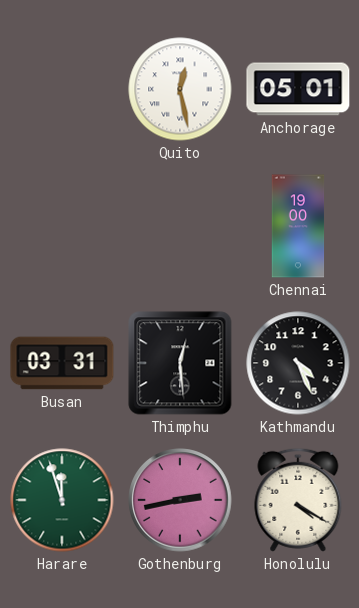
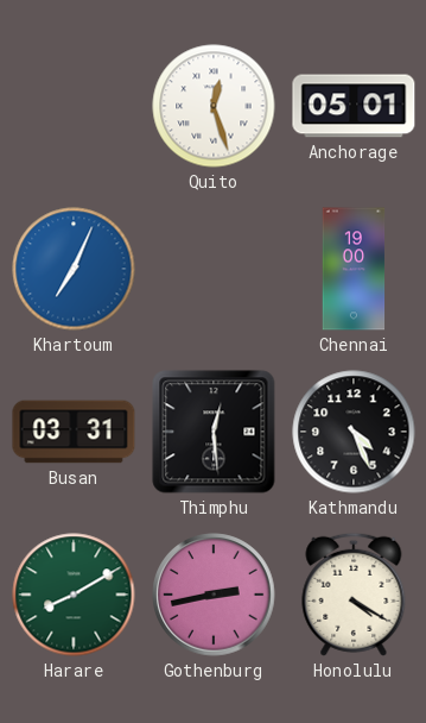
Quito: 12:28 -> 12:27 (214, 106)
Khartoum: none -> 7:04 (74, 269)
Harare: 11:57 -> 8:10 (74, 595)
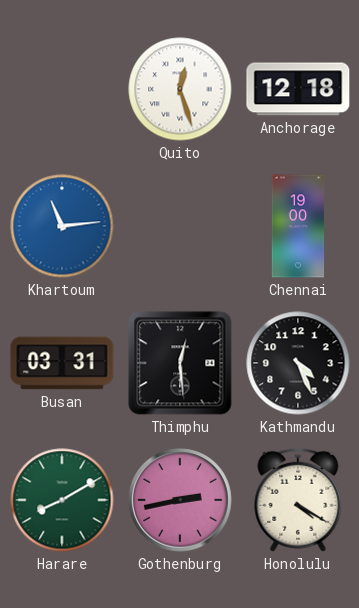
Anchorage: 05:01 -> 12:18 (298, 89)
Khartoum: 7:04 -> 11:14 (62, 226)
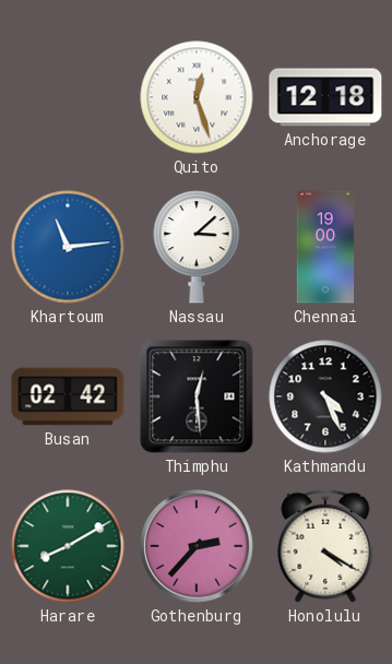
Nassau: none -> 3:08 (197, 247)
Busan: 03:31 -> 02:42 (68, 396)
Gothenburg: 2:43 -> 2:37 (197, 546)
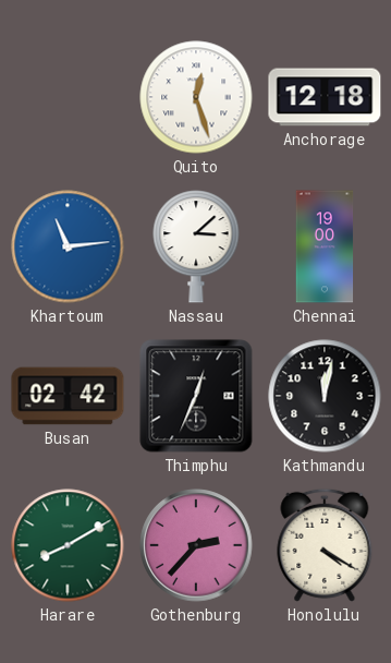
Thimphu: 12:29 -> 12:34 (196, 396)
Kathmandu: 4:26 -> 12:02 (325, 396)
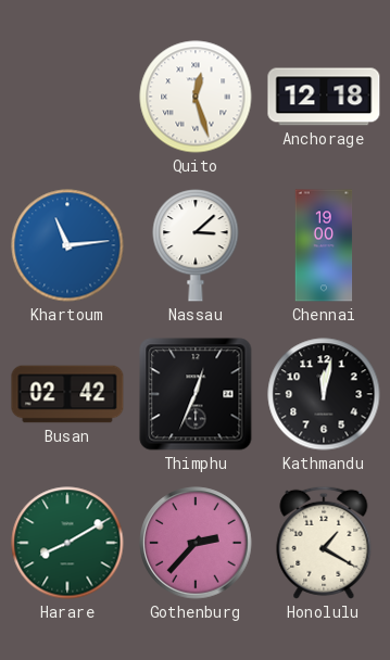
Honolulu: 4:20 -> 1:20 (324, 543)
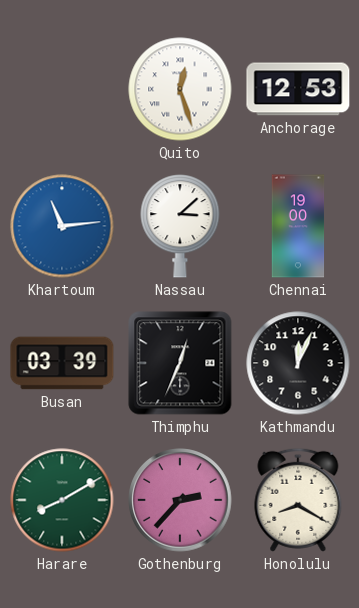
Anchorage: 12:18 -> 12:53 (298, 89)
Busan: 02:42 -> 03:39 (62, 363)
Kathmandu: 12:02 -> 12:04 (298, 363)
Honolulu: 1:20 -> 8:20 (298, 500)
